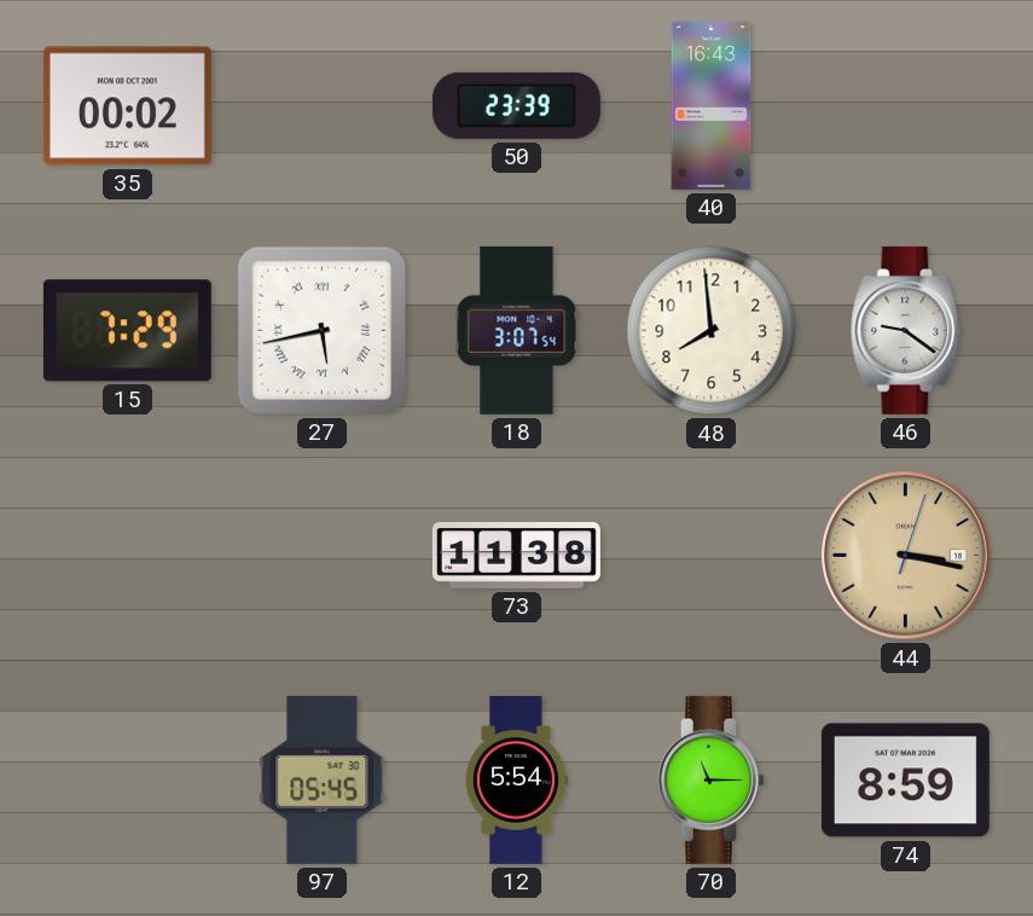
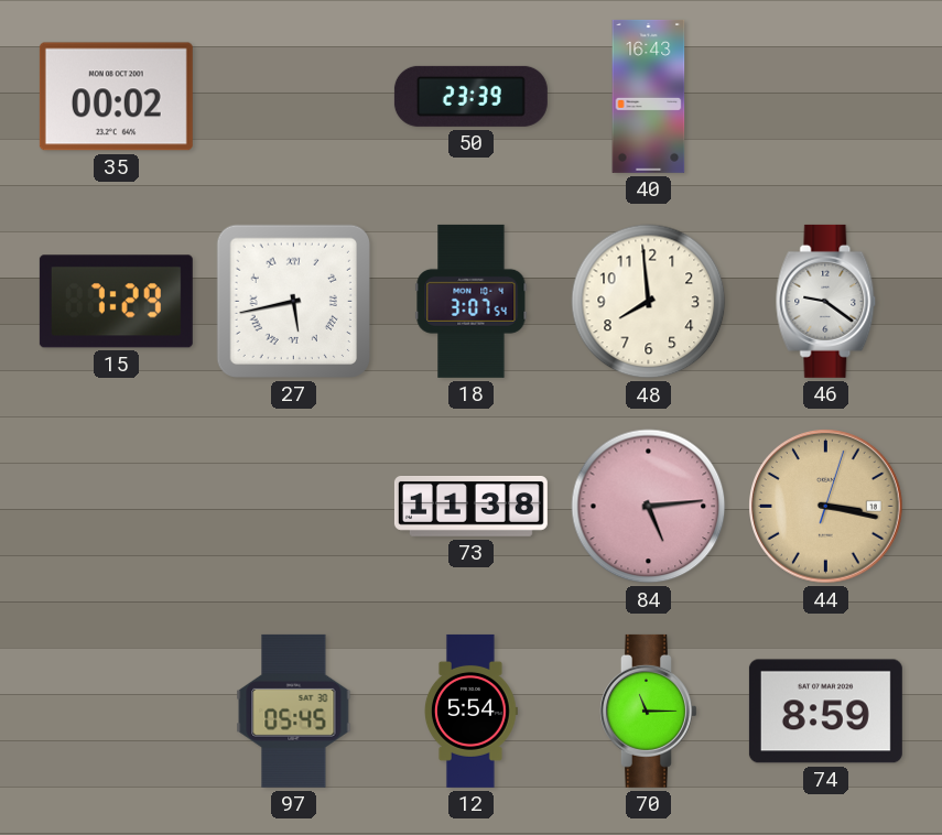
84: none -> 5:14 (649, 507)
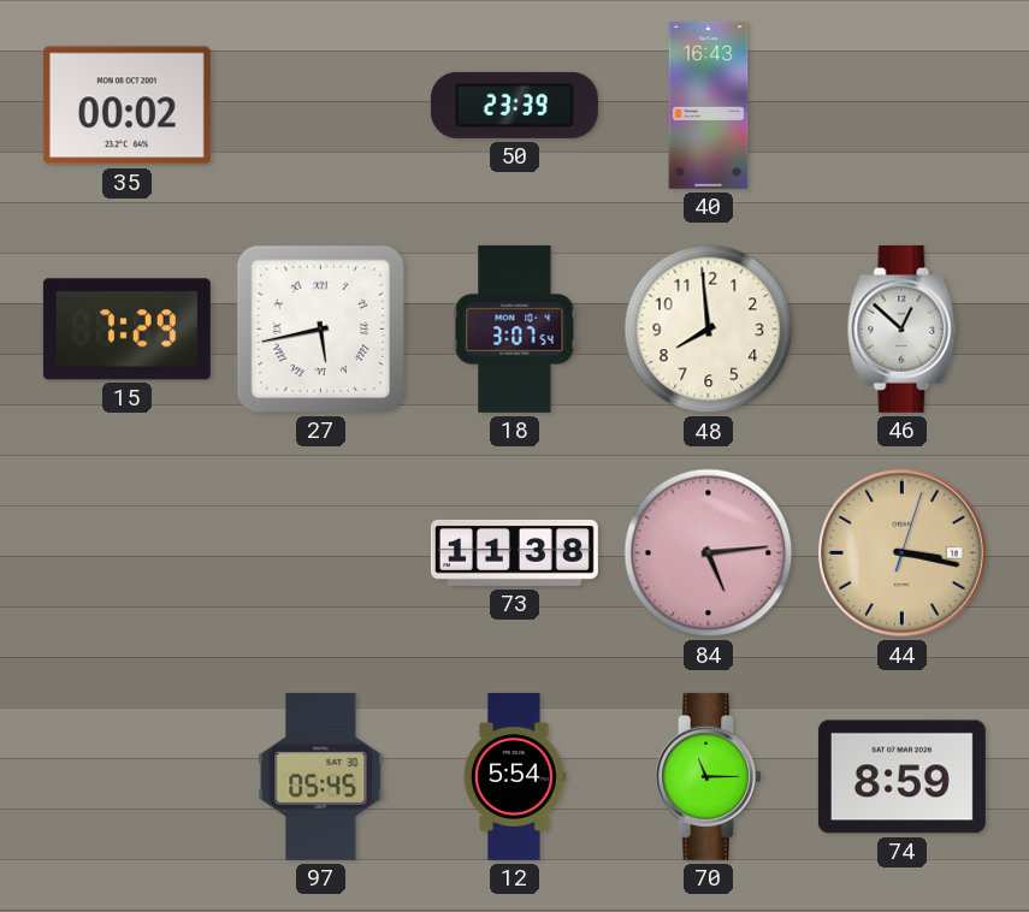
46: 9:21 -> 12:52 (903, 328)
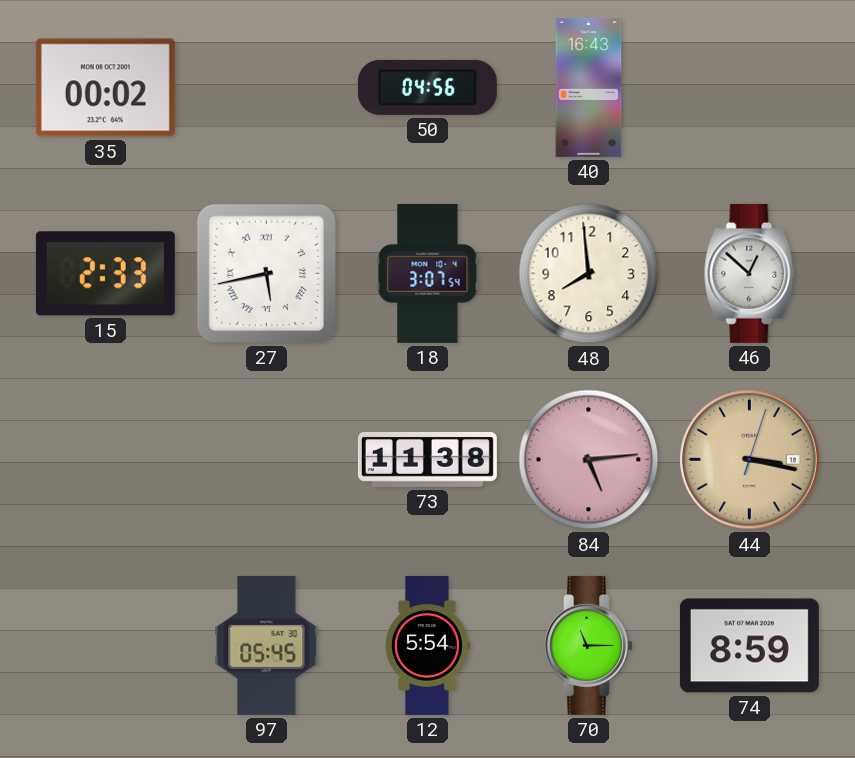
50: 23:39 -> 04:56 (427, 87)
15: 7:29 -> 2:33 (105, 274)
